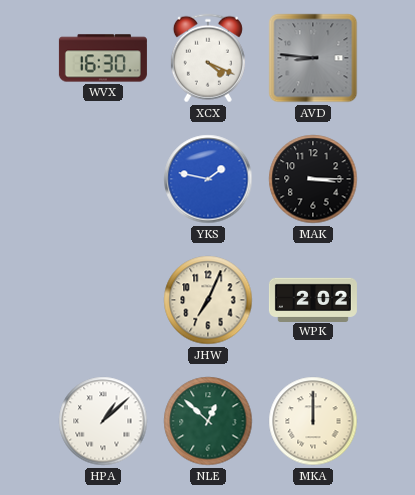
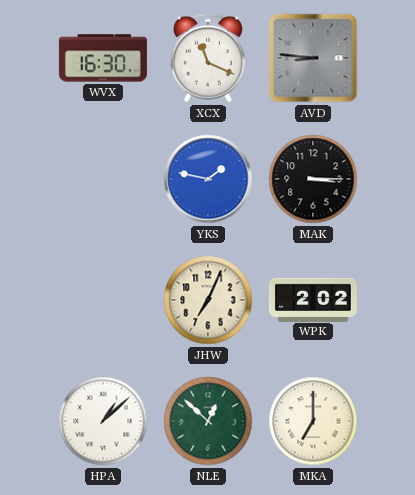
XCX: 4:19 -> 11:19 (208, 58)
MKA: 12:00 -> 7:00 (313, 421)
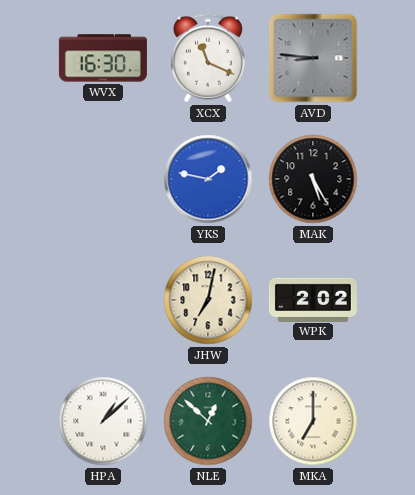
MAK: 3:15 -> 5:25 (313, 179)
JHW: 7:04 -> 7:02 (208, 300)
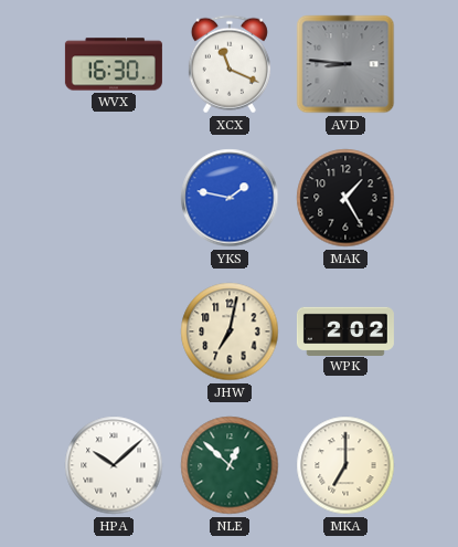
MAK: 5:25 -> 1:25 (345, 198)
HPA: 1:08 -> 10:08 (114, 465)
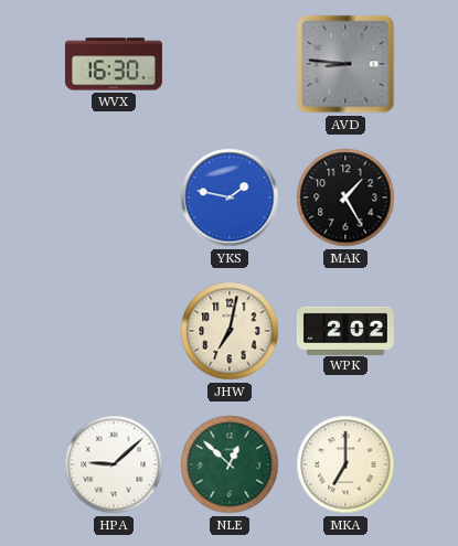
XCX: 11:19 -> none (230, 64)
HPA: 10:08 -> 9:08 (114, 464)
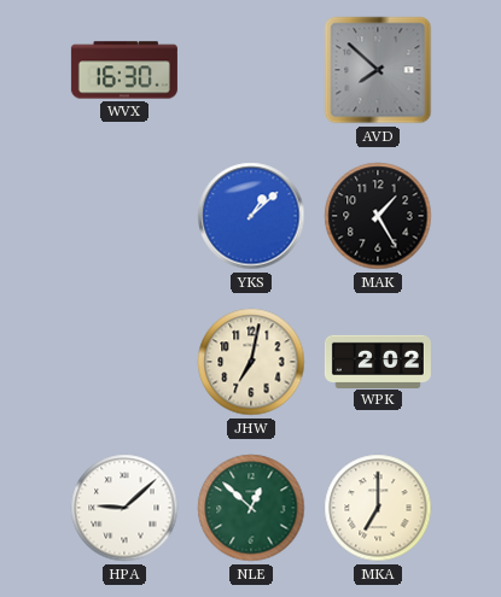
AVD: 8:46 -> 7:52 (378, 70)
YKS: 1:47 -> 1:08 (251, 216)
